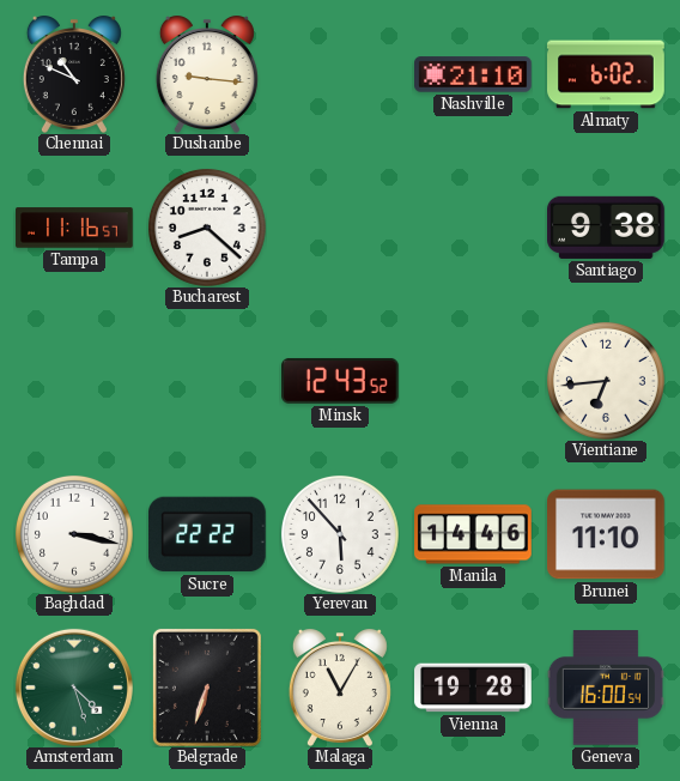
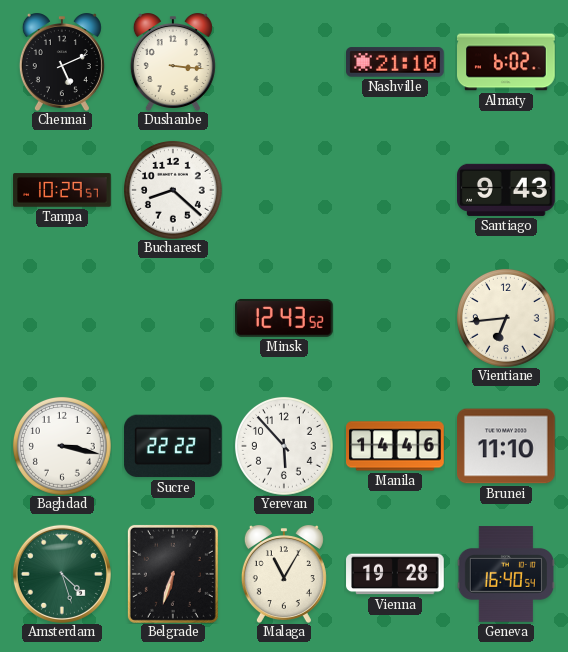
Chennai: 10:49 -> 5:11 (62, 62)
Dushanbe: 9:16 -> 3:16 (173, 62)
Tampa: 11:16 -> 10:29 (62, 190)
Santiago: 9:38 -> 9:43 (507, 190)
Geneva: 16:00 -> 16:40 (506, 574)
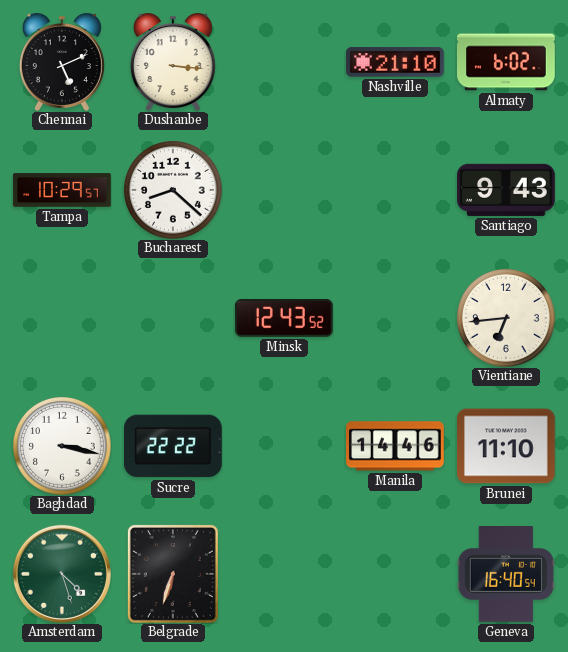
Yerevan: 5:53 -> none (284, 446)
Malaga: 11:05 -> none (284, 574)
Vienna: 19:28 -> none (395, 574)
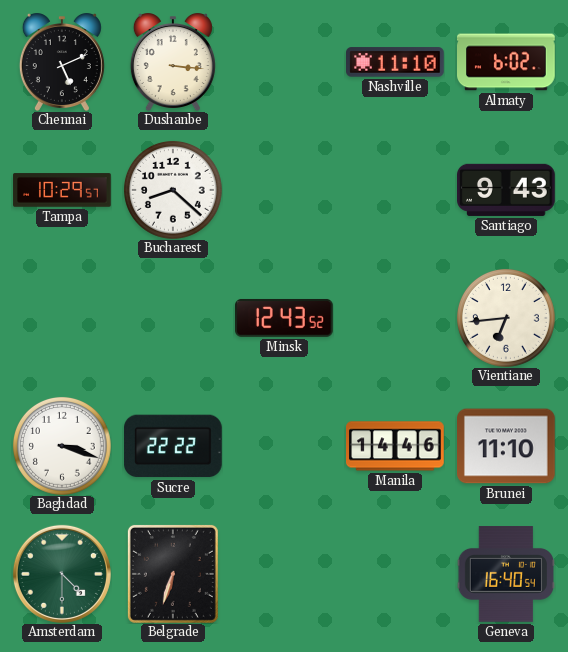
Nashville: 21:10 -> 11:10 (396, 62)
Baghdad: 3:17 -> 3:18 (62, 446)
Amsterdam: 4:27 -> 4:30 (62, 574)
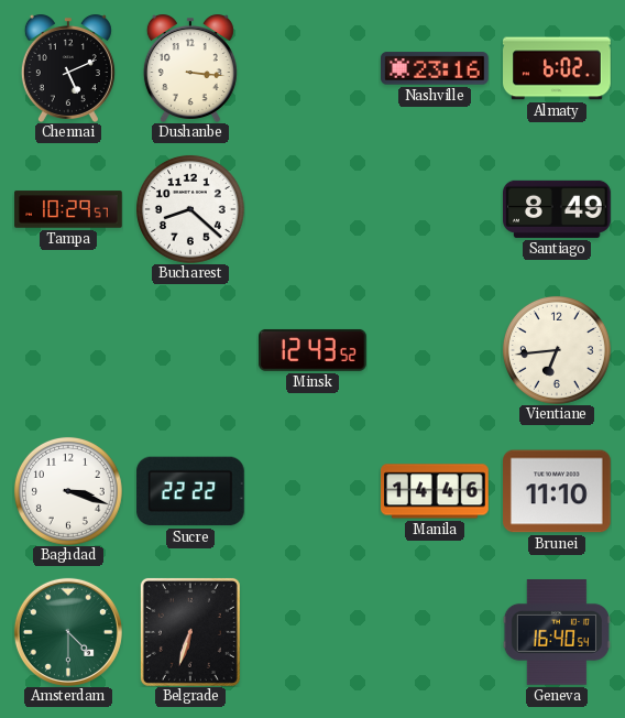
Nashville: 11:10 -> 23:16 (436, 68)
Santiago: 9:43 -> 8:49 (558, 209)
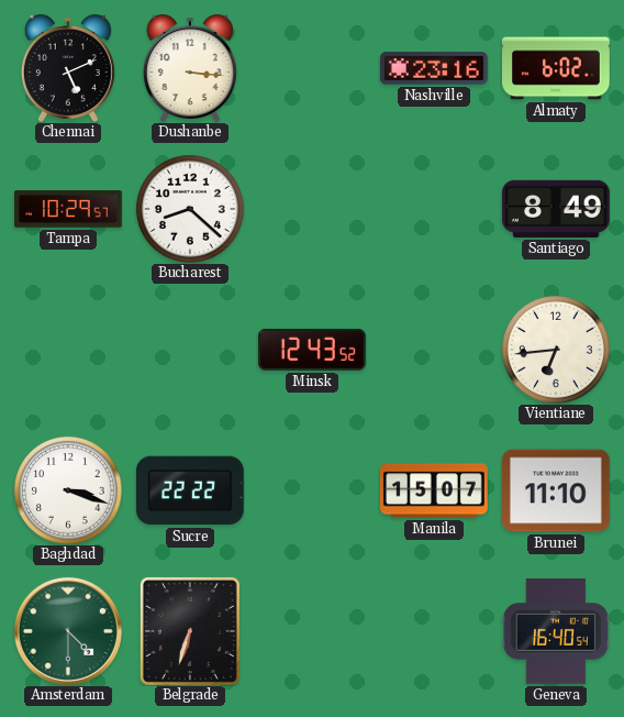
Manila: 14:46 -> 15:07 (435, 490)
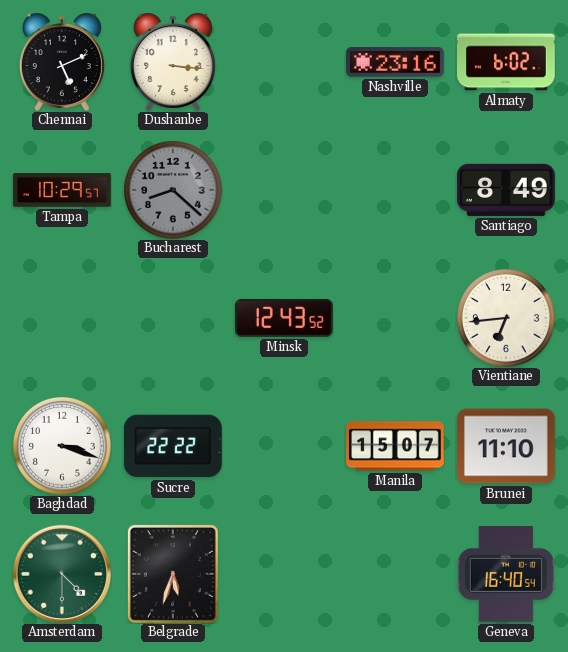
Bucharest dial: white -> grey (173, 190)
Belgrade: 6:33 -> 5:33 (173, 574)
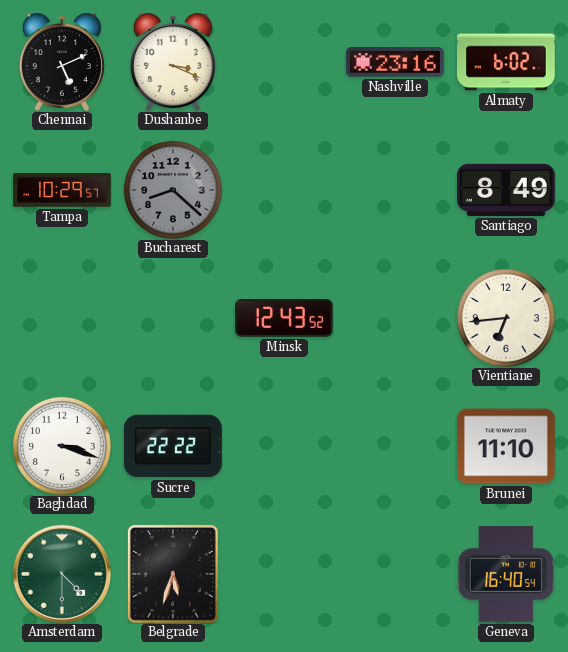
Dushanbe: 3:16 -> 3:19 (173, 62)
Manila: 15:07 -> none (396, 446)
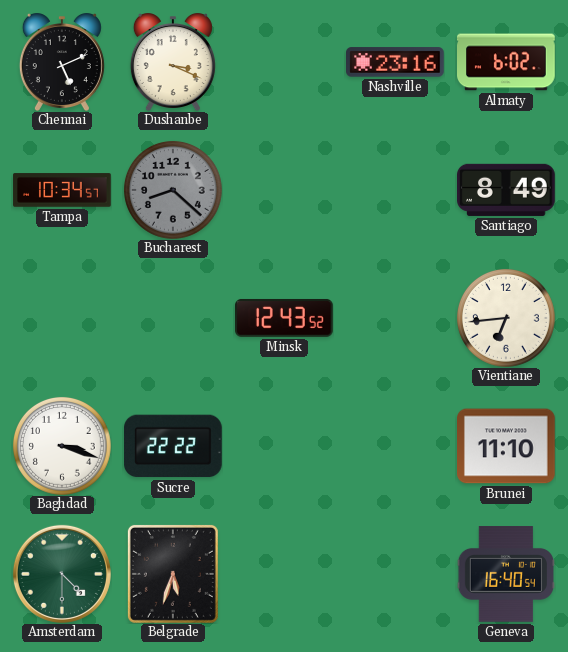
Tampa: 10:29 -> 10:34 (62, 190)
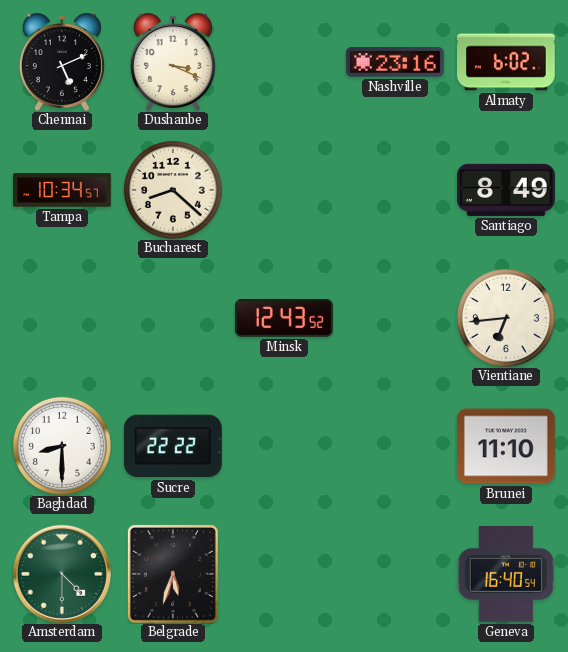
Bucharest dial: grey -> cream (173, 190)
Baghdad: 3:18 -> 8:30 (62, 446)
